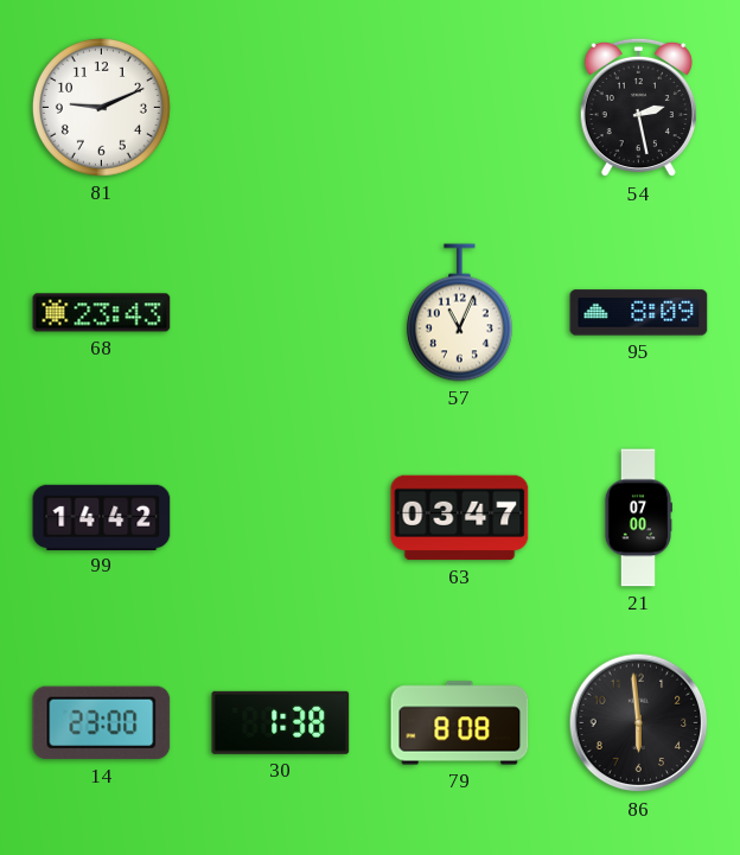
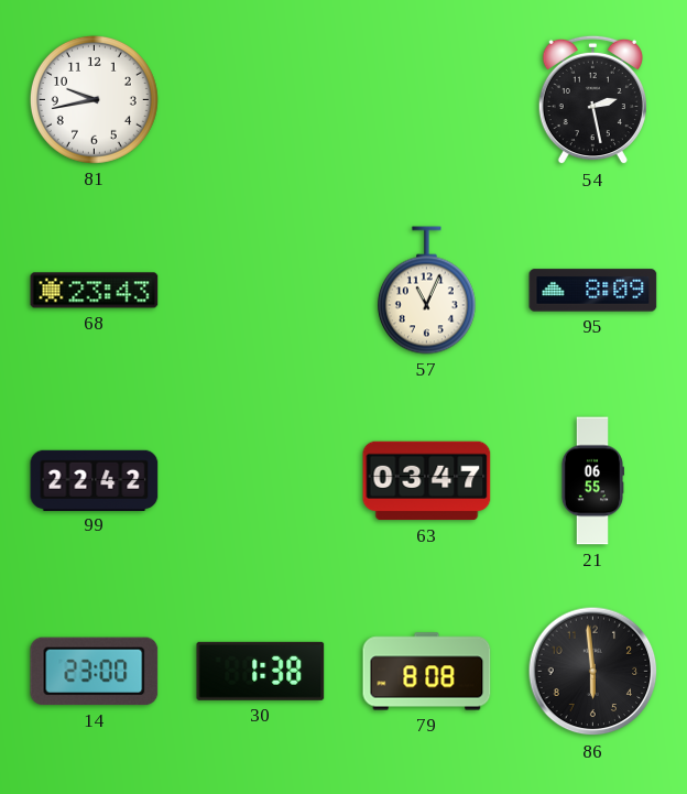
81: 9:11 -> 9:43 (94, 99)
99: 14:42 -> 22:42 (95, 480)
21: 07:00 -> 06:55 (591, 481)
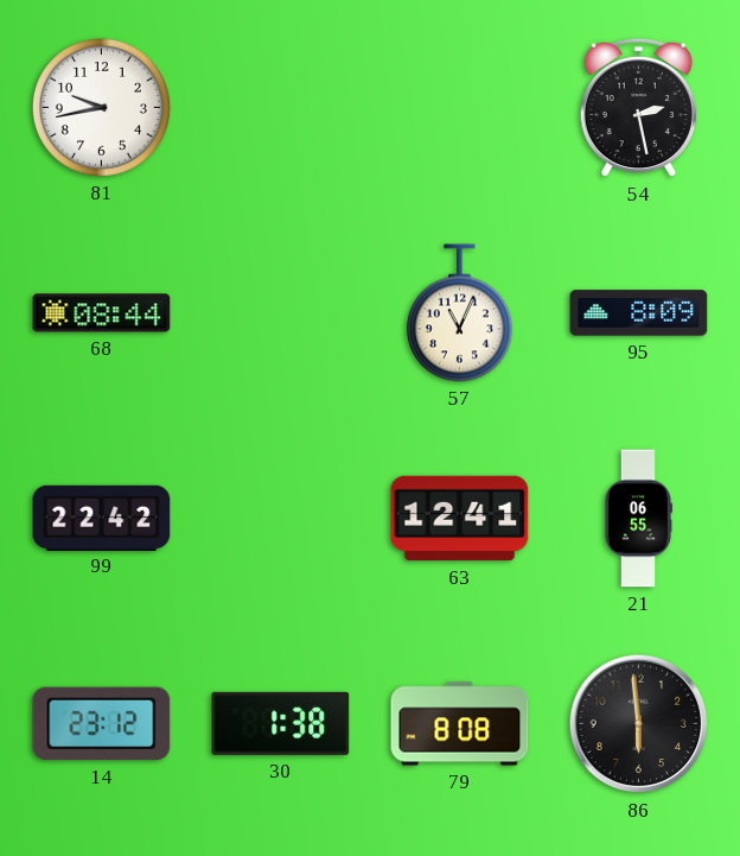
68: 23:43 -> 08:44 (102, 313)
63: 03:47 -> 12:41 (460, 519)
14: 23:00 -> 23:12 (102, 724)
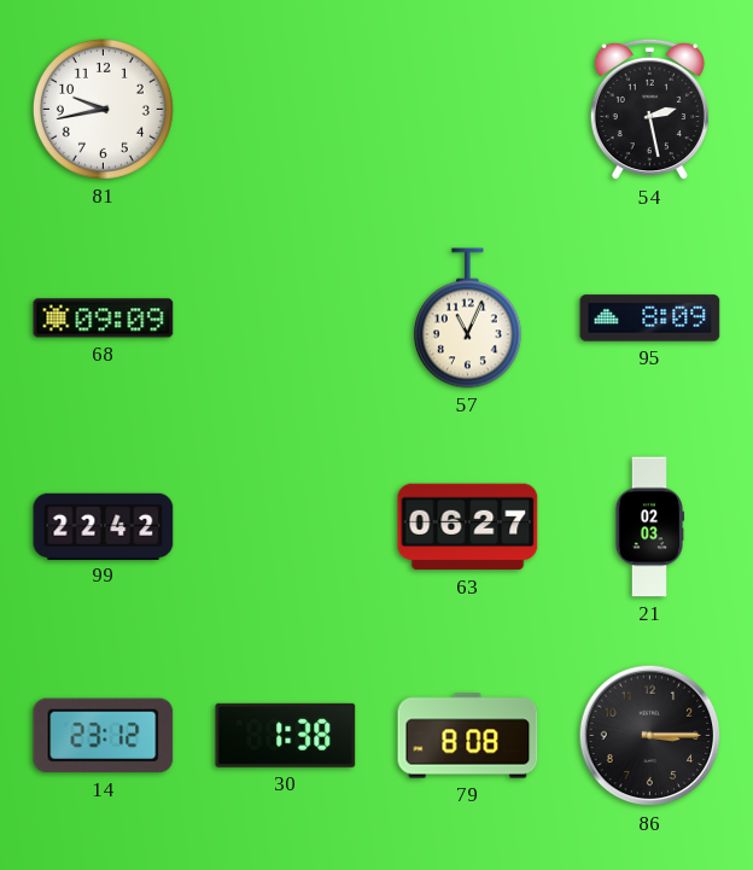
68: 08:44 -> 09:09 (104, 319)
63: 12:41 -> 06:27 (468, 527)
21: 06:55 -> 02:03 (648, 527)
86: 5:59 -> 3:15 (650, 736)
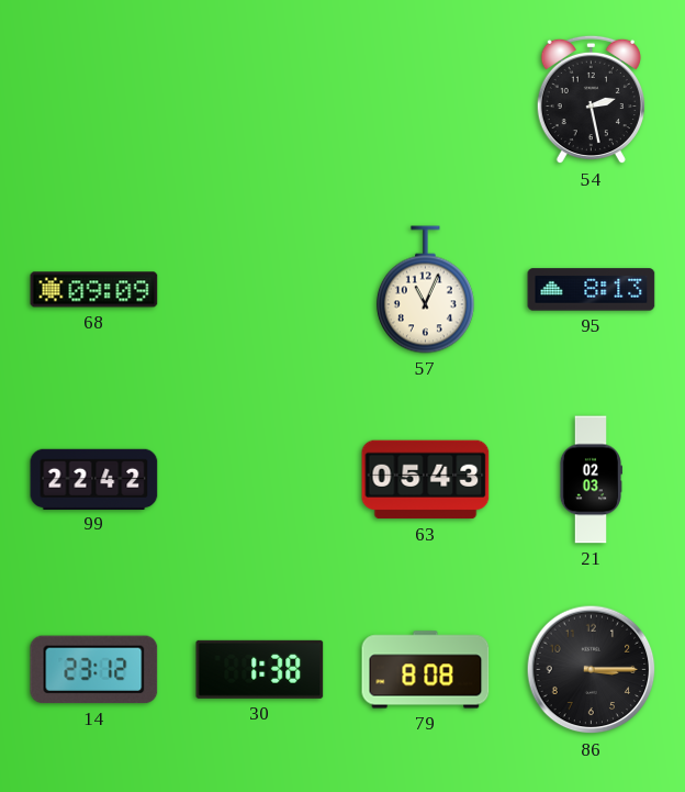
81: 9:43 -> none (103, 109)
95: 8:09 -> 8:13 (592, 290)
63: 06:27 -> 05:43 (426, 480)
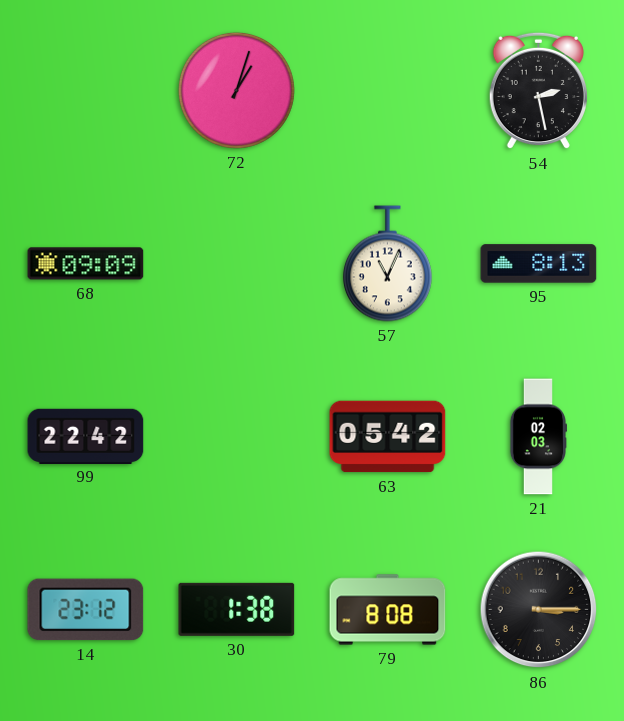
72: none -> 1:03 (236, 90)
63: 05:43 -> 05:42 (388, 437)
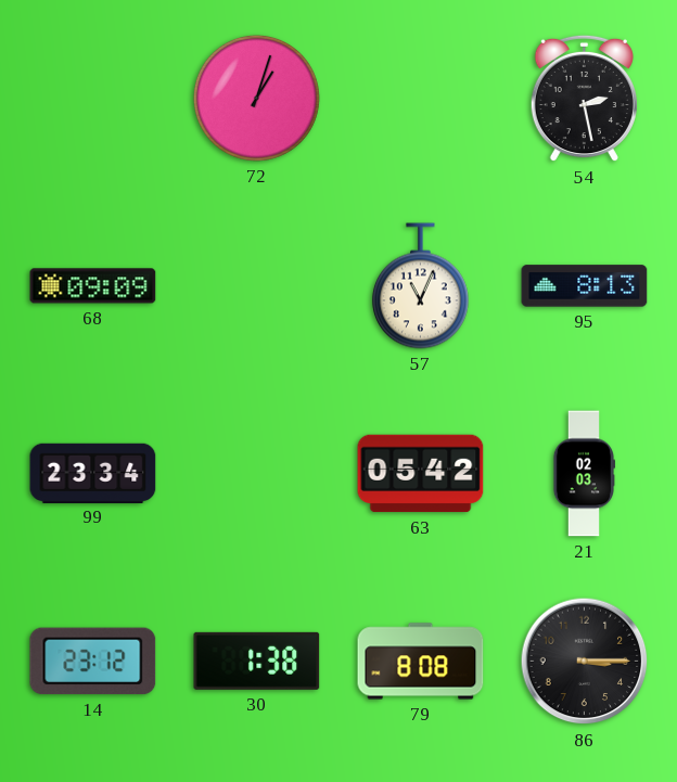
99: 22:42 -> 23:34 (93, 473)
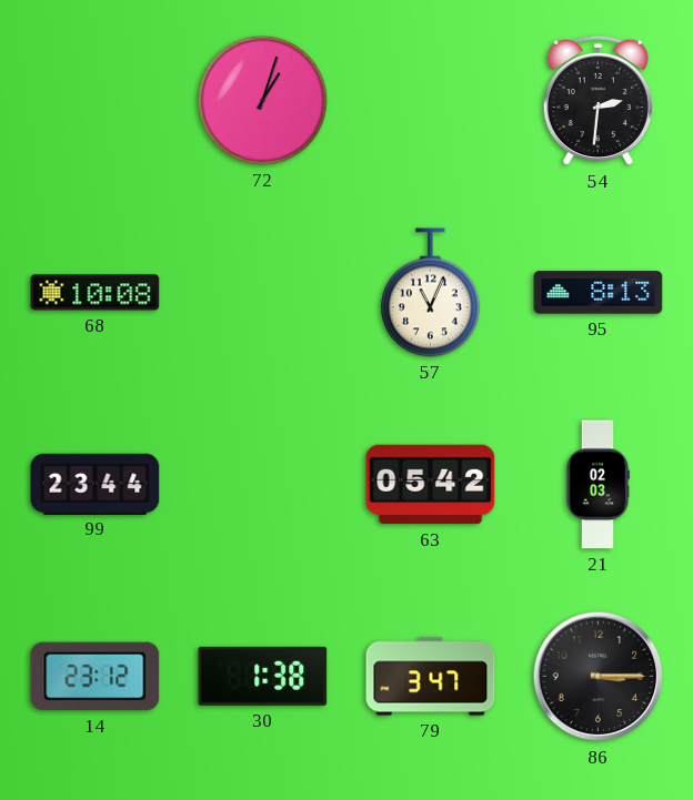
54: 2:28 -> 2:31 (597, 101)
68: 09:09 -> 10:08 (96, 293)
99: 23:34 -> 23:44 (96, 484)
79: 8:08 -> 3:47 (431, 677)
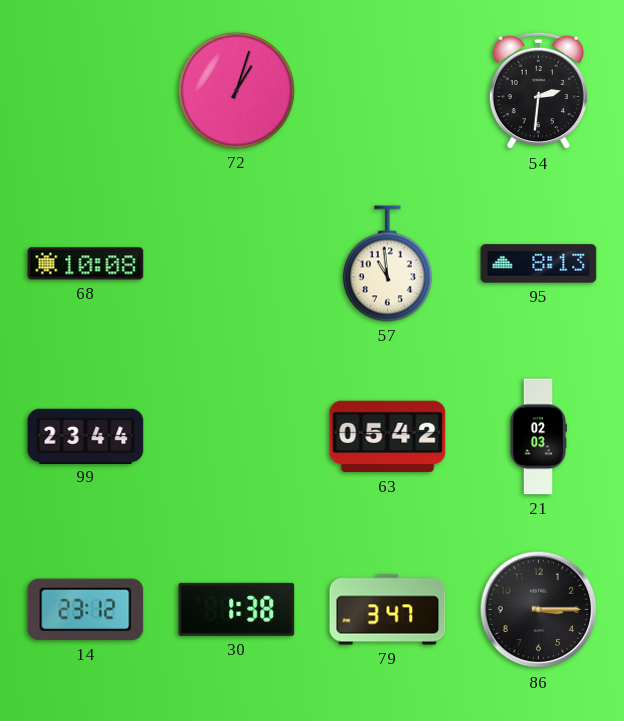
57: 11:04 -> 10:59 (387, 264)
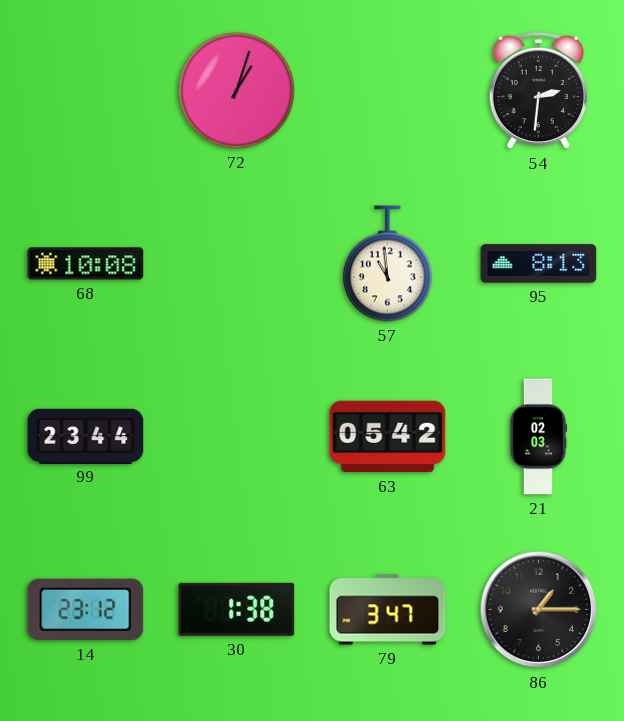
86: 3:15 -> 1:15 (539, 610)
